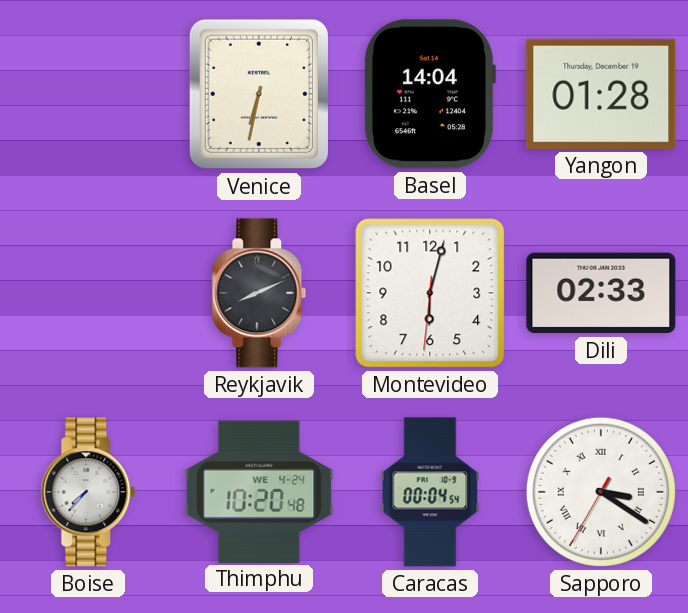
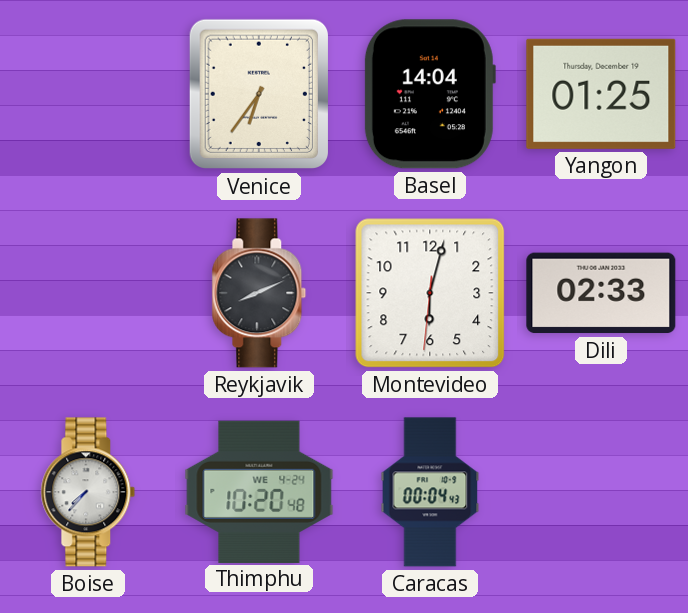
Venice: 6:32 -> 6:36 (258, 94)
Yangon: 01:28 -> 01:25 (601, 94)
Caracas: 00:04:54 -> 00:04:43 (430, 492)
Sapporo: 3:20 -> none (601, 492)
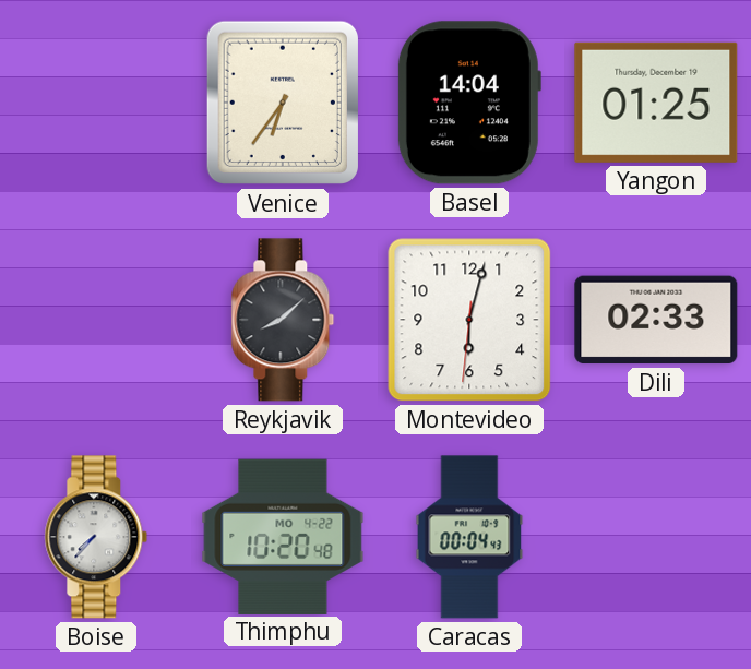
Reykjavik: 8:11 -> 8:08 (283, 320)
Thimphu date: WE 4-24 -> MO 4-22 (283, 536)
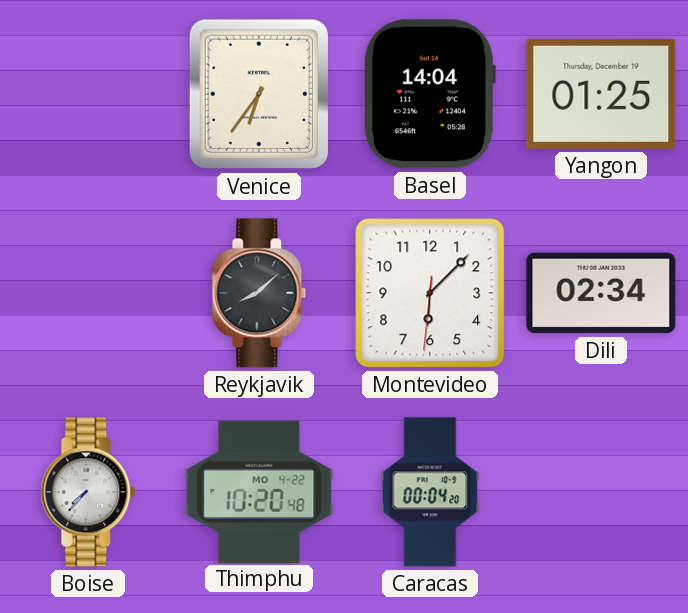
Montevideo: 6:02 -> 6:07 (430, 293)
Dili: 02:33 -> 02:34 (601, 293)
Caracas: 00:04:43 -> 00:04:20 (430, 492)
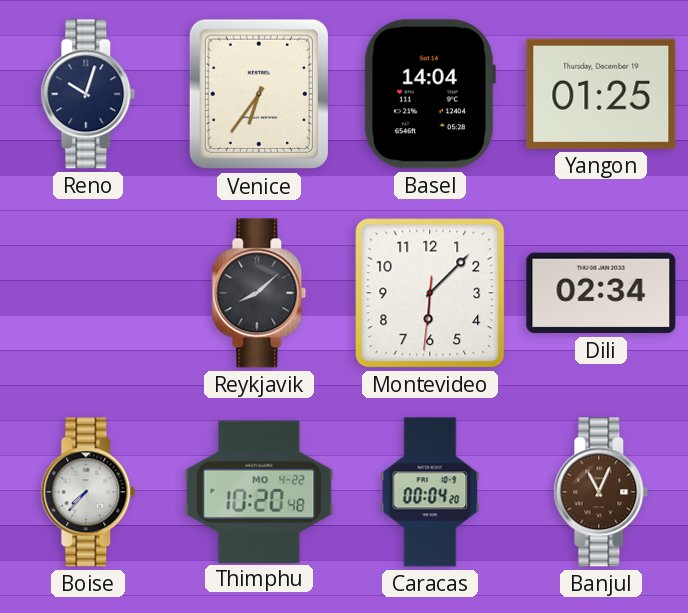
Reno: none -> 10:03 (88, 94)
Banjul: none -> 11:04 (601, 492)
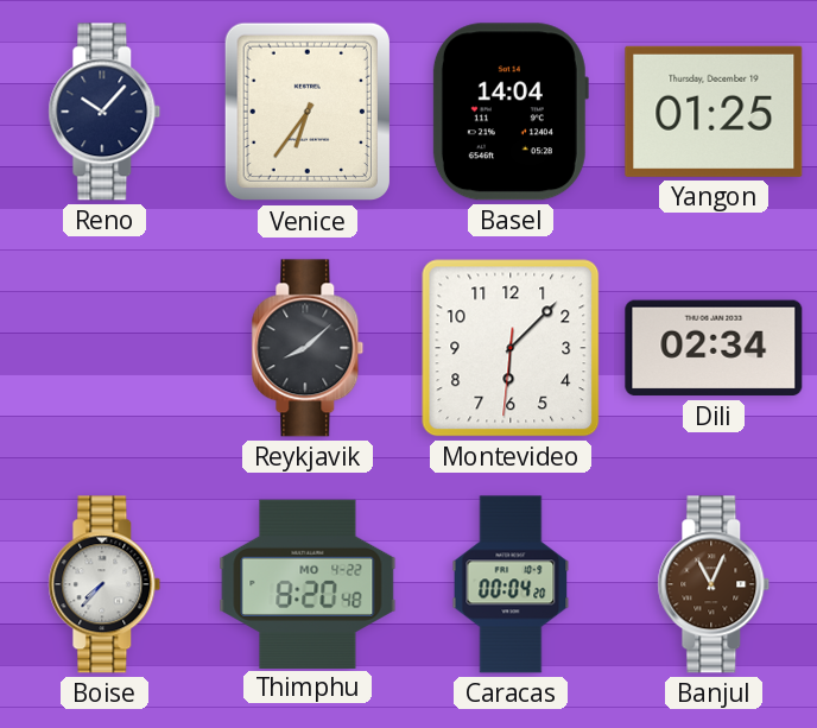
Reno: 10:03 -> 10:07 (104, 112)
Thimphu: 10:20 -> 8:20 (308, 583)
